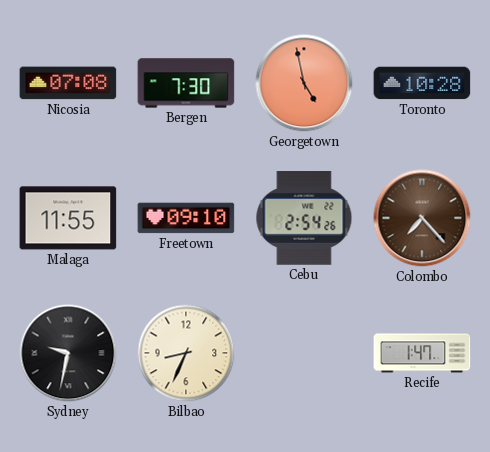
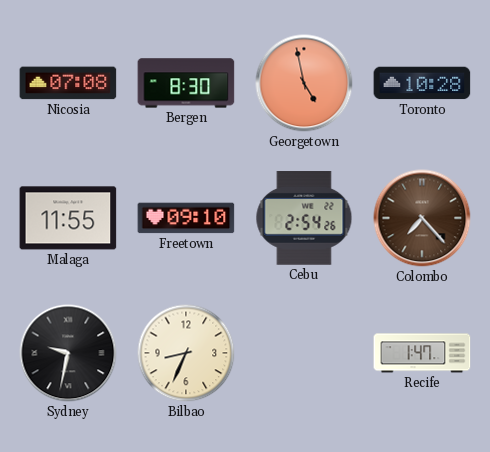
Bergen: 7:30 -> 8:30 (186, 83)
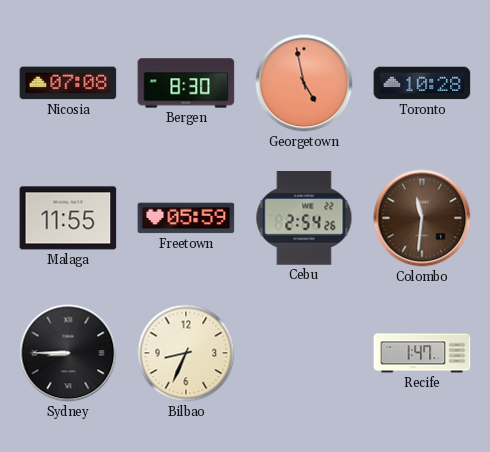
Freetown: 09:10 -> 05:59 (186, 218)
Colombo: 7:23 -> 11:31 (422, 218)
Sydney: 9:32 -> 8:45 (68, 353)
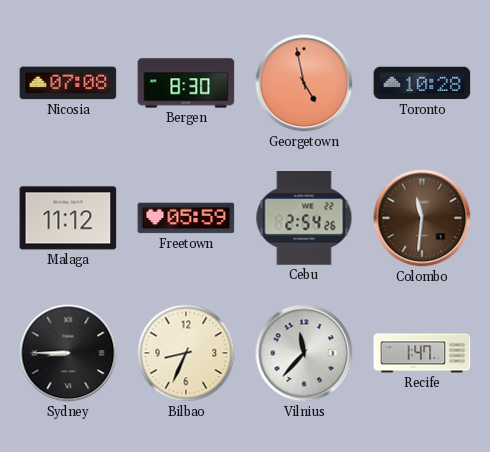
Malaga: 11:55 -> 11:12 (68, 218)
Vilnius: none -> 11:37 (304, 353)
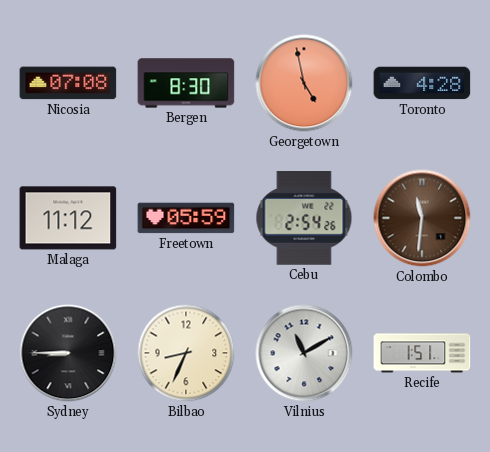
Toronto: 10:28 -> 4:28 (422, 83)
Vilnius: 11:37 -> 11:10 (304, 353)
Recife: 1:47 -> 1:51 (422, 353)
